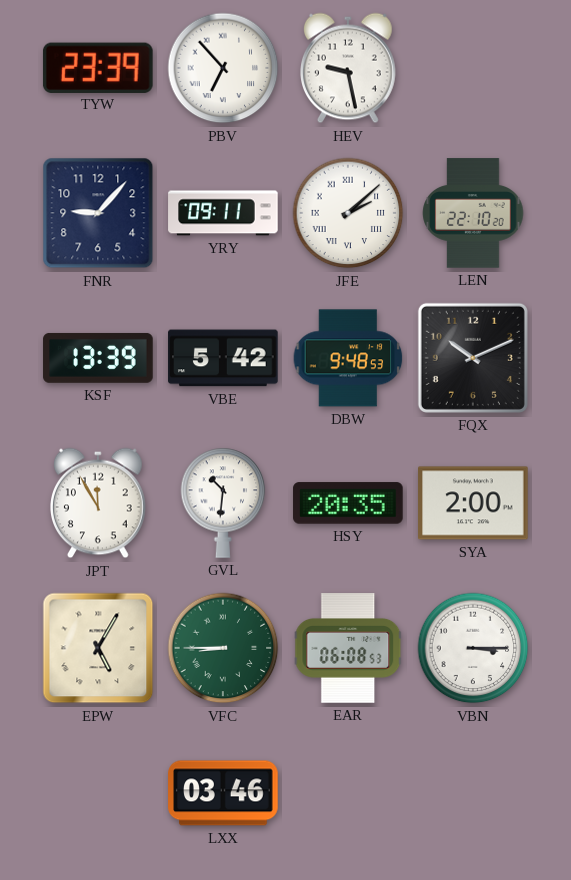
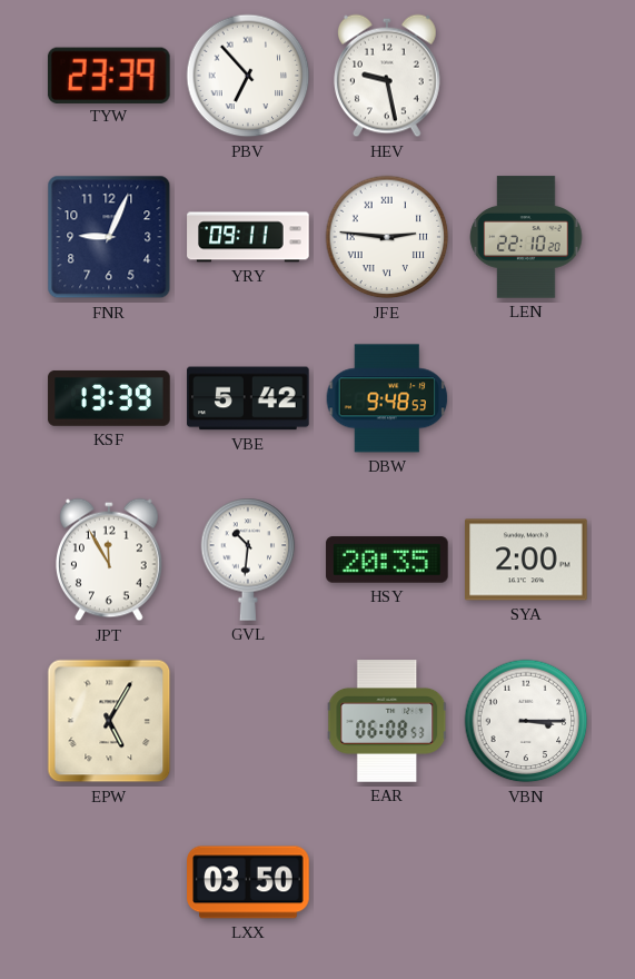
FNR: 9:07 -> 9:04 (109, 237)
JFE: 2:08 -> 2:46 (387, 237)
FQX: 10:11 -> none (473, 358)
VFC: 8:45 -> none (223, 648)
LXX: 03:46 -> 03:50 (248, 882)
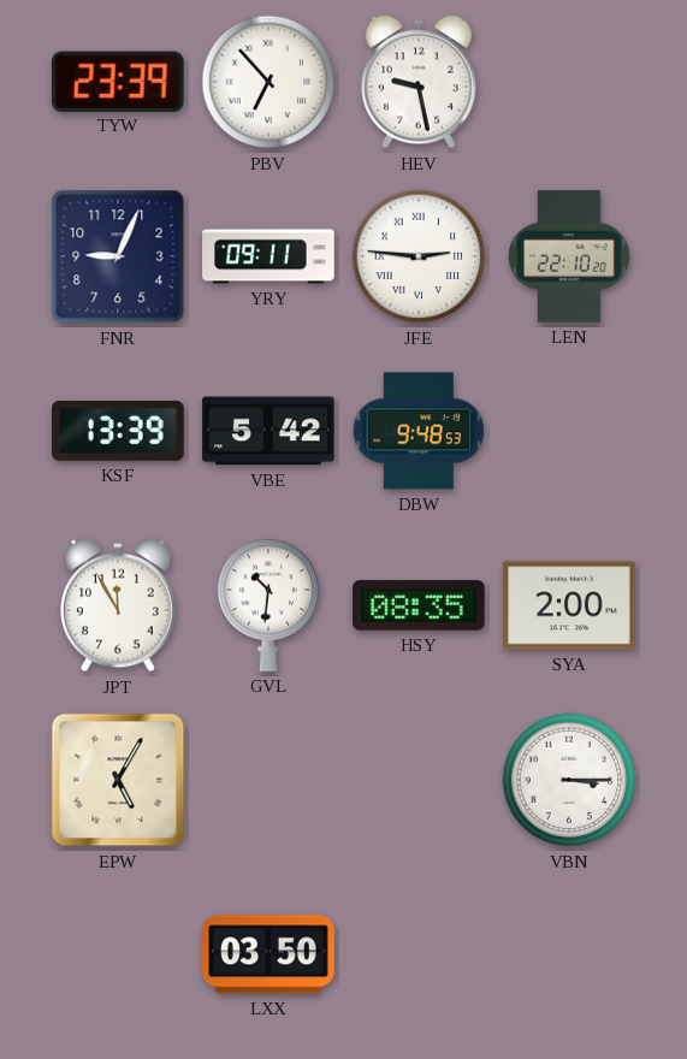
HSY: 20:35 -> 08:35 (419, 605)
EAR: 06:08 -> none (387, 721)
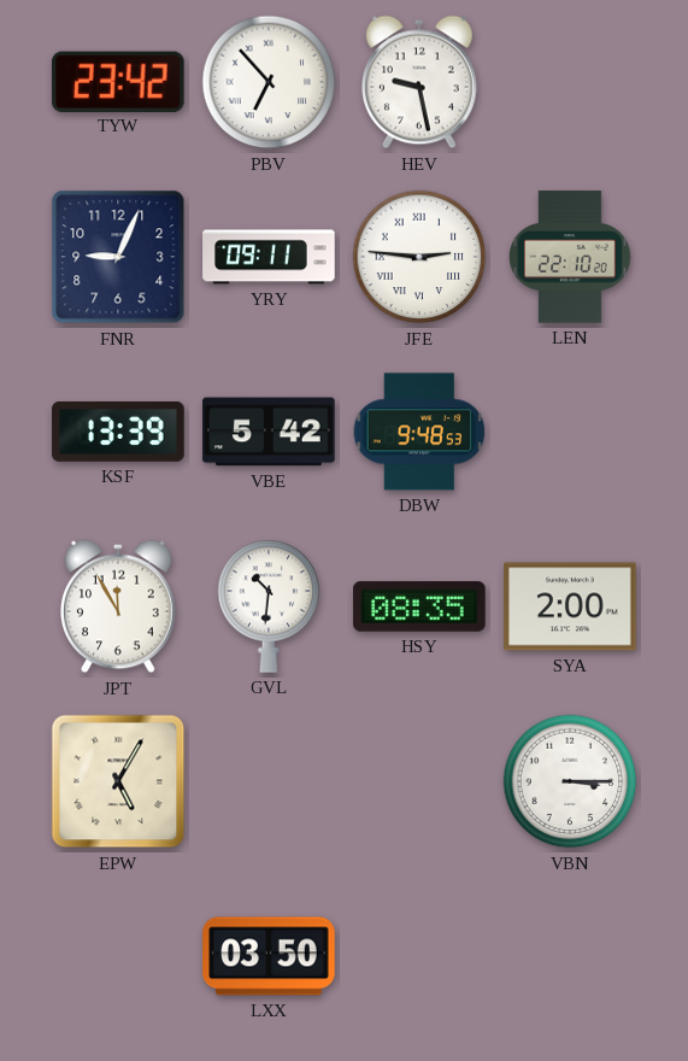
TYW: 23:39 -> 23:42 (118, 81)
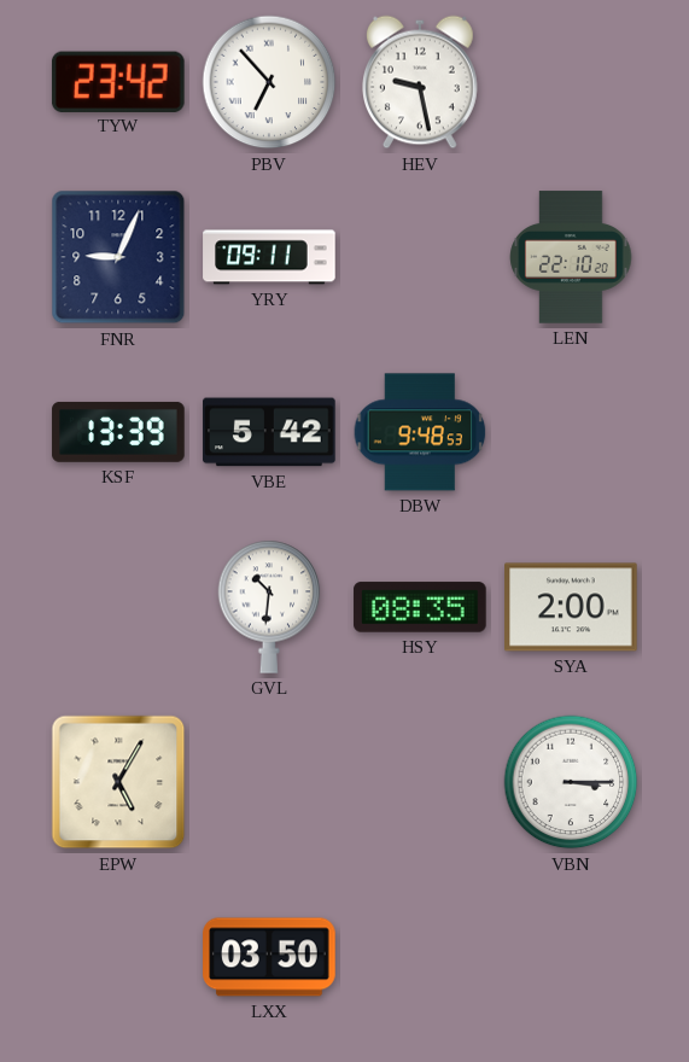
JFE: 2:46 -> none (419, 257)
JPT: 11:55 -> none (119, 606)
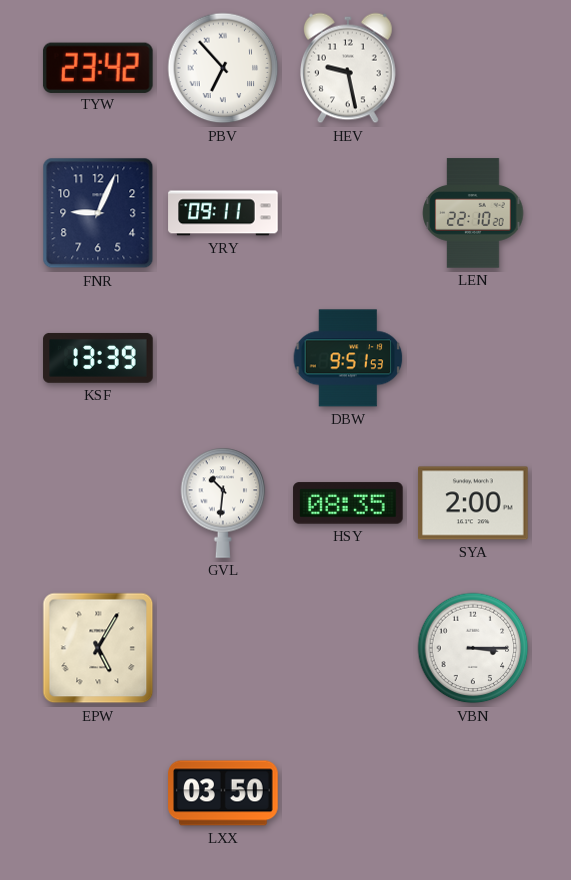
VBE: 5:42 -> none (269, 432)
DBW: 9:48 -> 9:51 (348, 358)
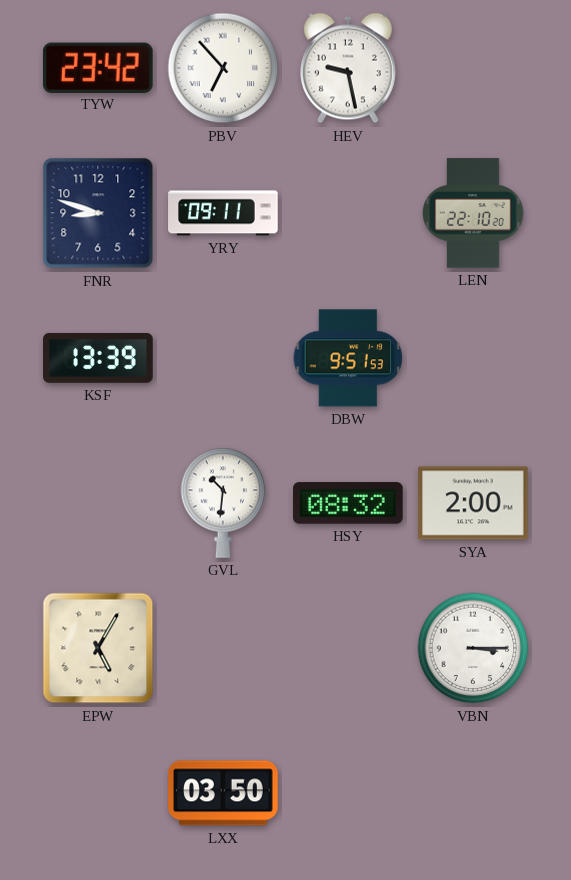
FNR: 9:04 -> 8:48 (98, 213)
HSY: 08:35 -> 08:32 (348, 503)
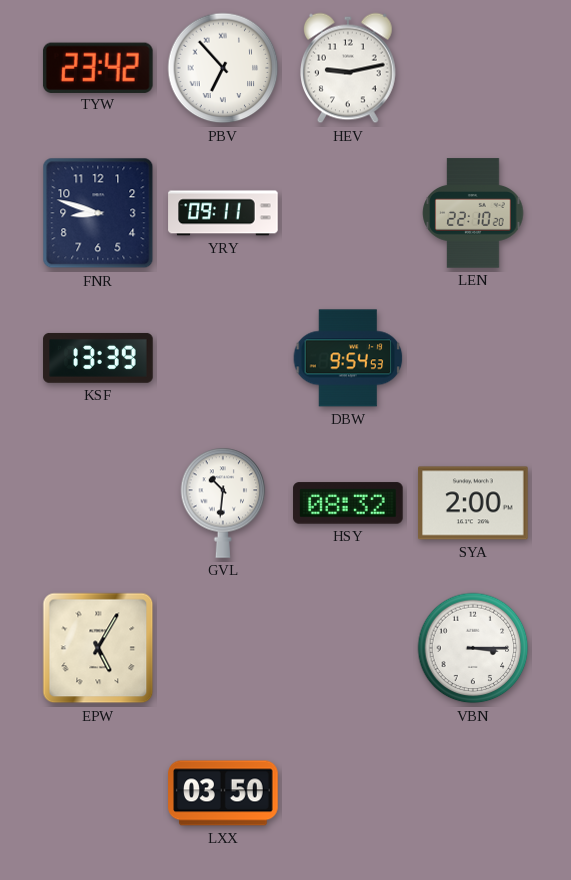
HEV: 9:28 -> 9:13 (349, 68)
DBW: 9:51 -> 9:54 (348, 358)
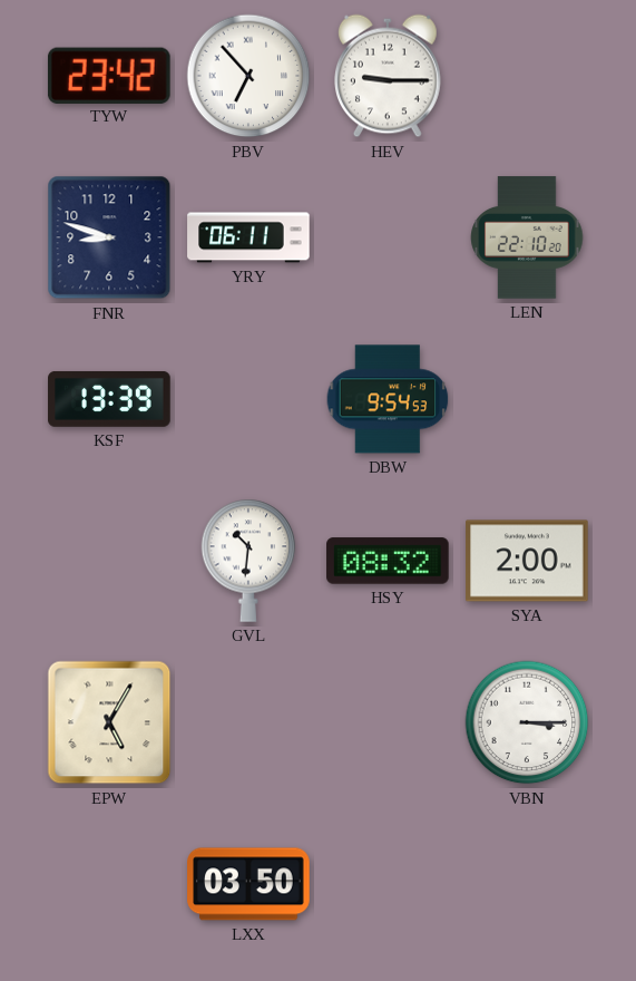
HEV: 9:13 -> 9:15 (389, 76)
YRY: 09:11 -> 06:11 (248, 237)
